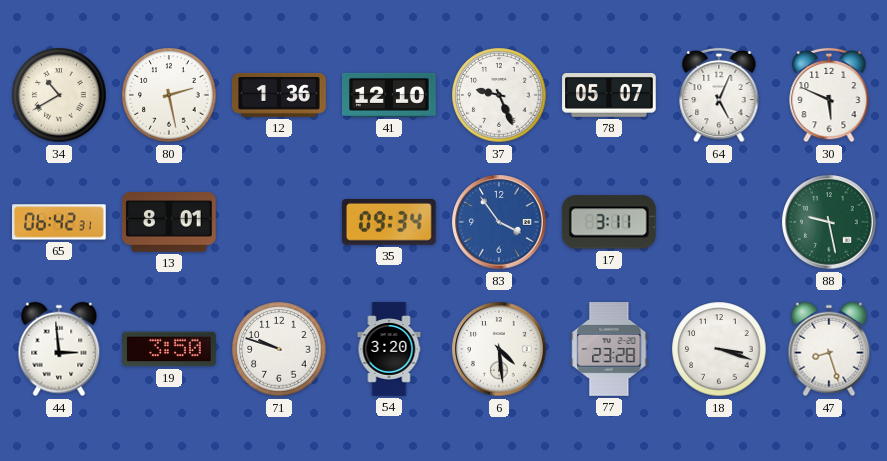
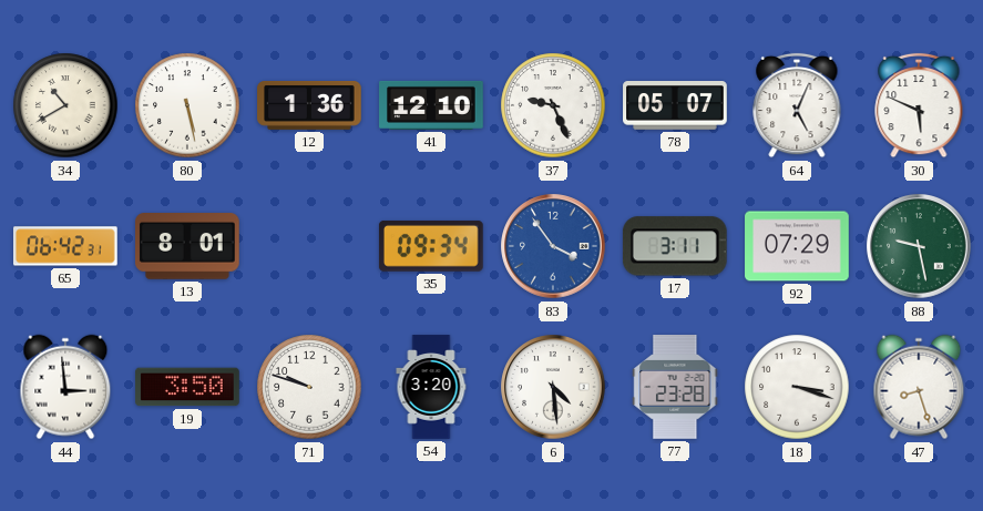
80: 2:28 -> 5:28 (187, 105)
92: none -> 07:29 (797, 246)
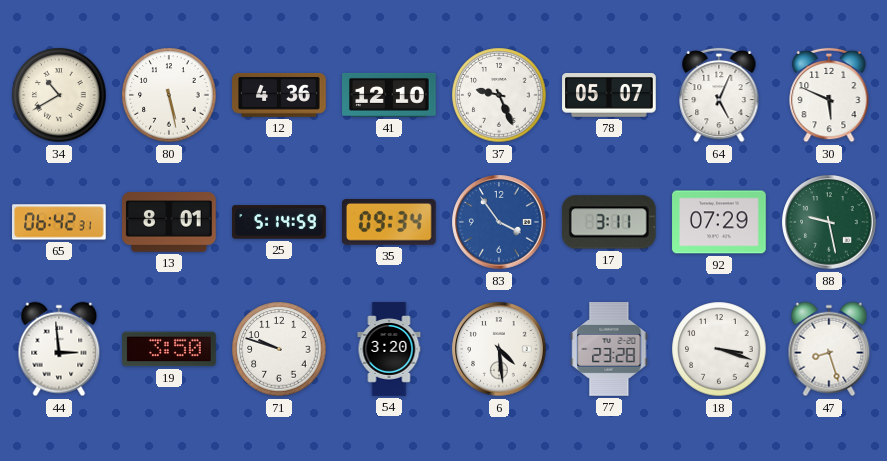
12: 1:36 -> 4:36 (279, 96)
25: none -> 5:14 (279, 222)
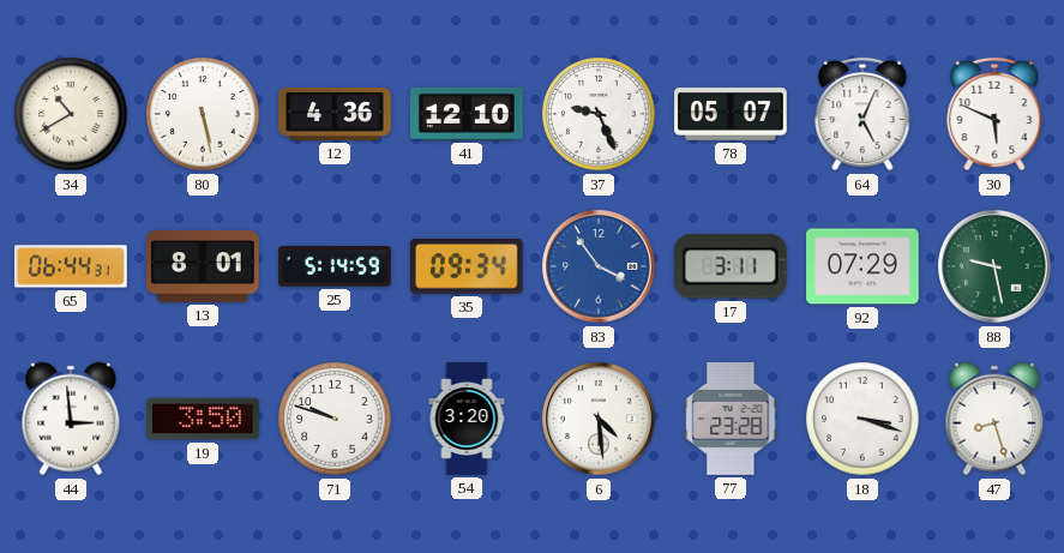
65: 06:42 -> 06:44 (72, 266)
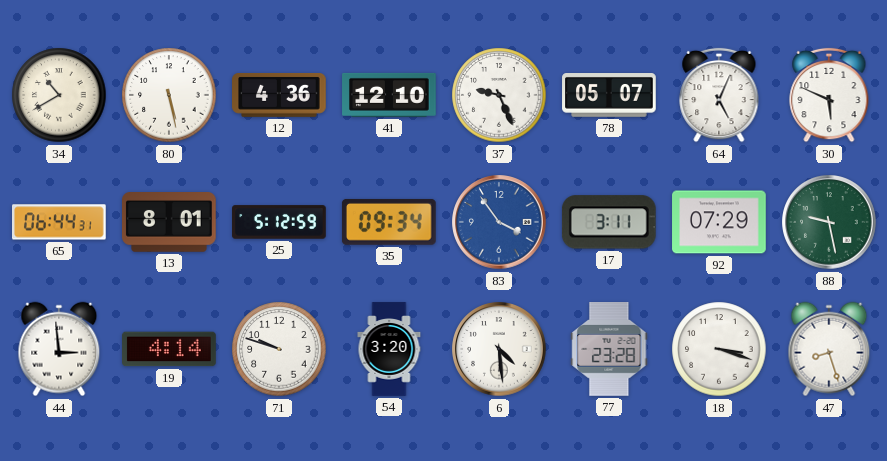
25: 5:14 -> 5:12 (279, 222)
19: 3:50 -> 4:14 (169, 349)
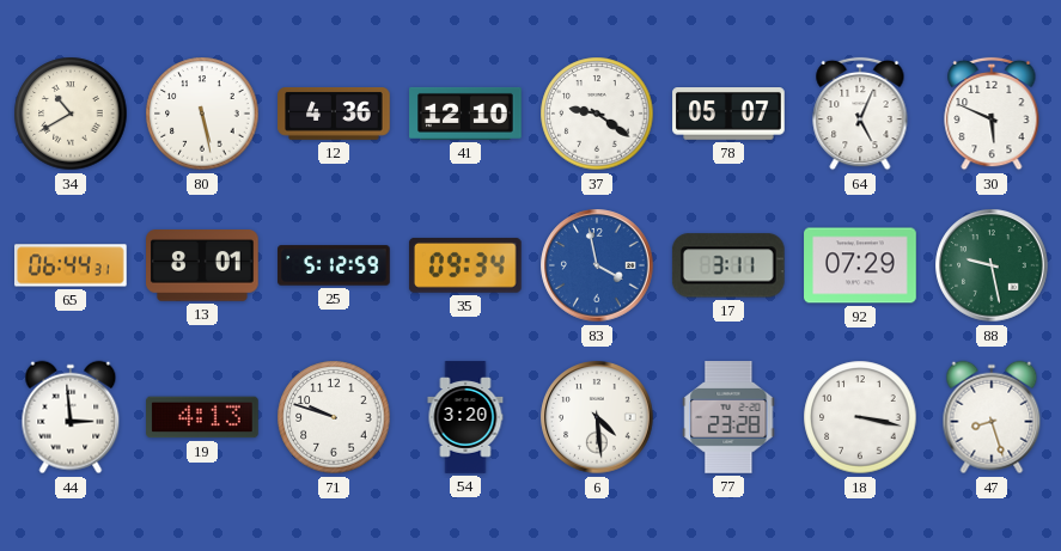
37: 9:26 -> 9:21 (597, 114)
83: 3:54 -> 3:58 (597, 265)
19: 4:14 -> 4:13 (202, 417)
18: 3:18 -> 3:17 (860, 417)
